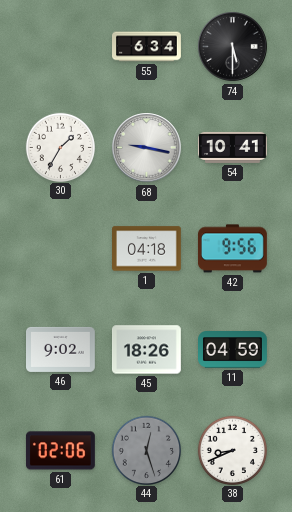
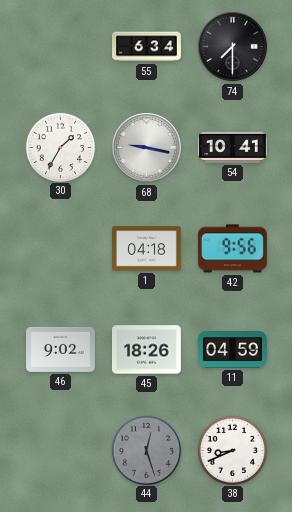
74: 5:30 -> 7:30 (233, 47)
61: 02:06 -> none (60, 451)
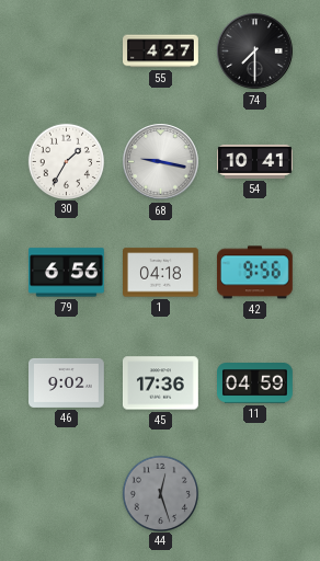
55: 6:34 -> 4:27 (161, 51)
79: none -> 6:56 (67, 273)
45: 18:26 -> 17:36 (161, 383)
38: 8:41 -> none (232, 450)
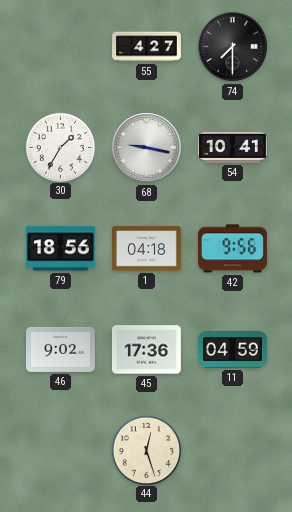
79: 6:56 -> 18:56 (61, 249)
44 dial: grey -> cream (146, 450)
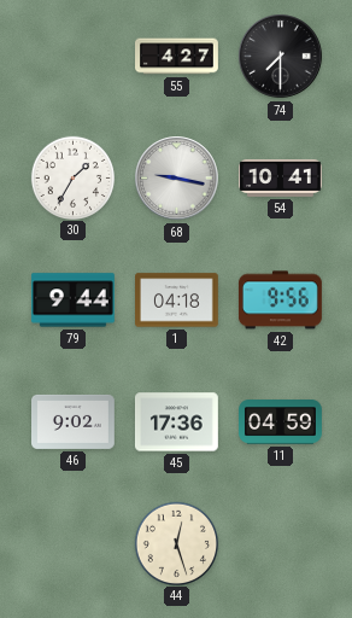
79: 18:56 -> 9:44 (74, 301)
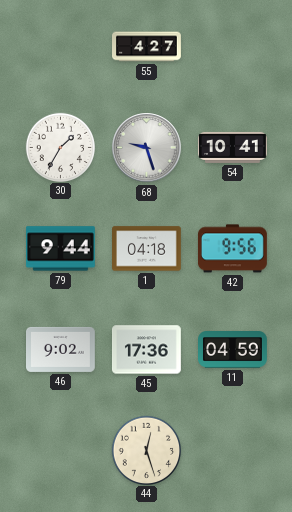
74: 7:30 -> none (281, 57)
68: 9:17 -> 9:27 (147, 148)
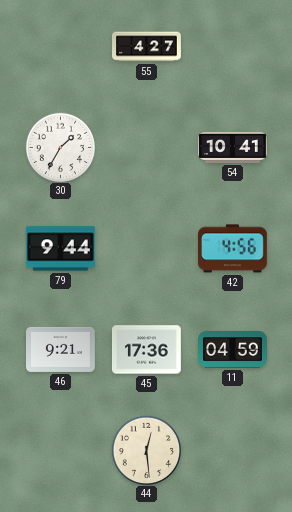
68: 9:27 -> none (147, 148)
1: 04:18 -> none (147, 249)
42: 9:56 -> 4:56 (232, 249)
46: 9:02 -> 9:21 (61, 349)
44: 12:27 -> 12:29 (146, 450)
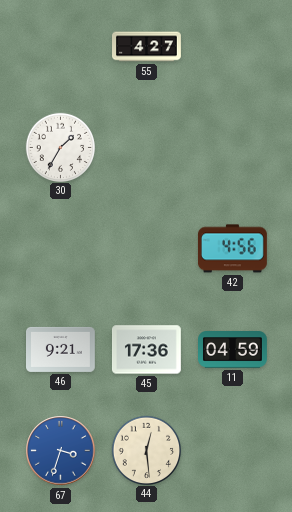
54: 10:41 -> none (233, 147)
79: 9:44 -> none (61, 249)
67: none -> 3:33 (61, 451)
